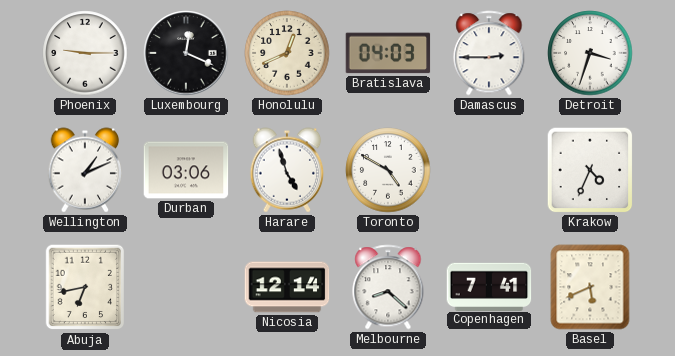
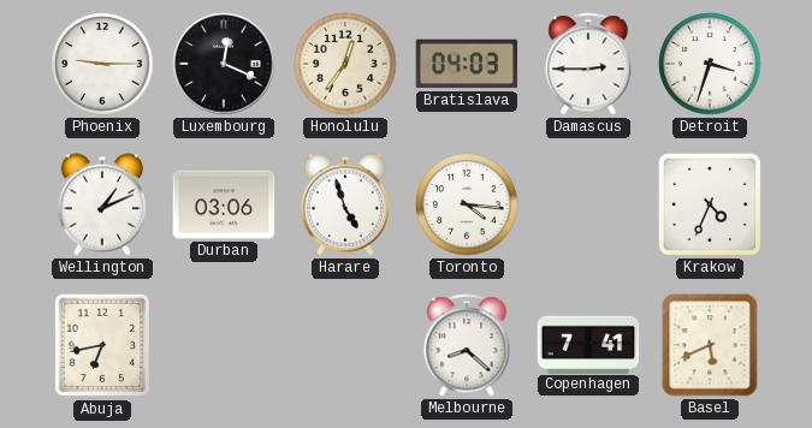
Honolulu: 12:41 -> 12:36 (345, 64)
Toronto: 4:50 -> 4:16 (467, 204)
Nicosia: 12:14 -> none (287, 287)
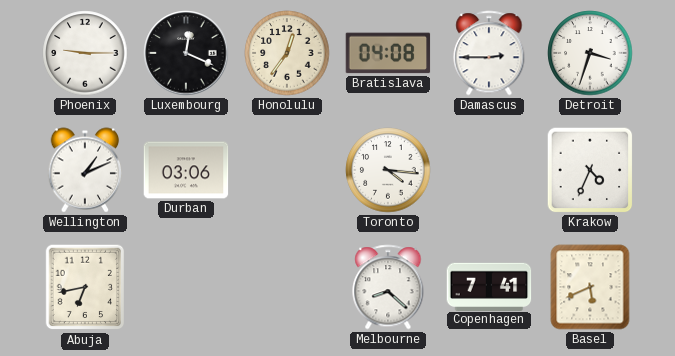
Bratislava: 04:03 -> 04:08 (388, 53)
Harare: 4:57 -> none (345, 204)
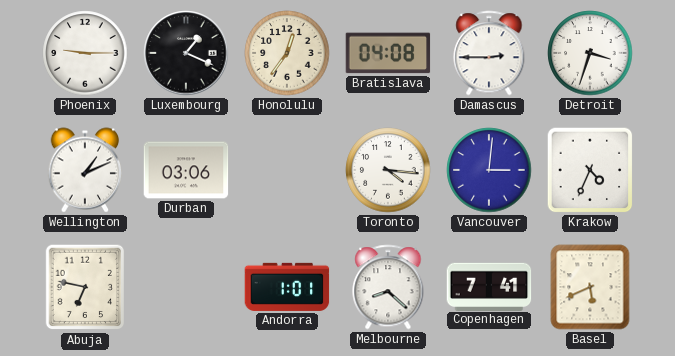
Luxembourg: 12:19 -> 1:19 (186, 53)
Vancouver: none -> 3:01 (489, 170)
Abuja: 6:43 -> 6:47 (85, 287)
Andorra: none -> 1:01 (287, 287)
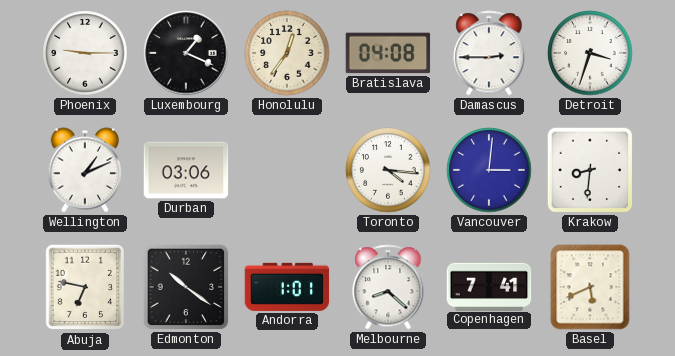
Krakow: 4:34 -> 8:31 (590, 170)
Edmonton: none -> 10:21 (186, 287)
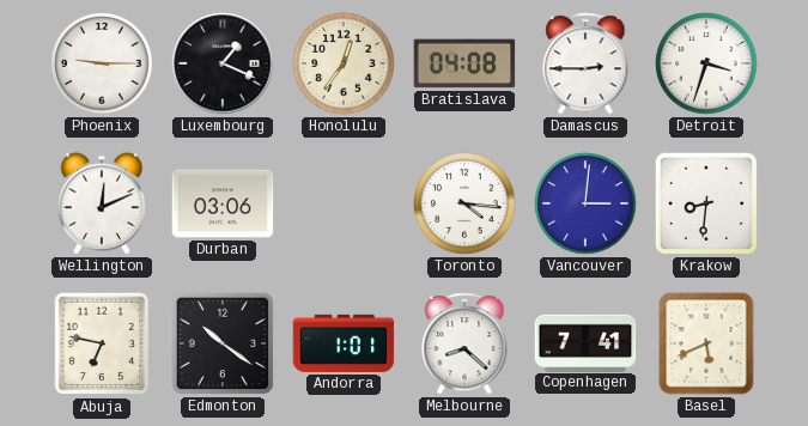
Wellington: 1:11 -> 12:11 (102, 203)
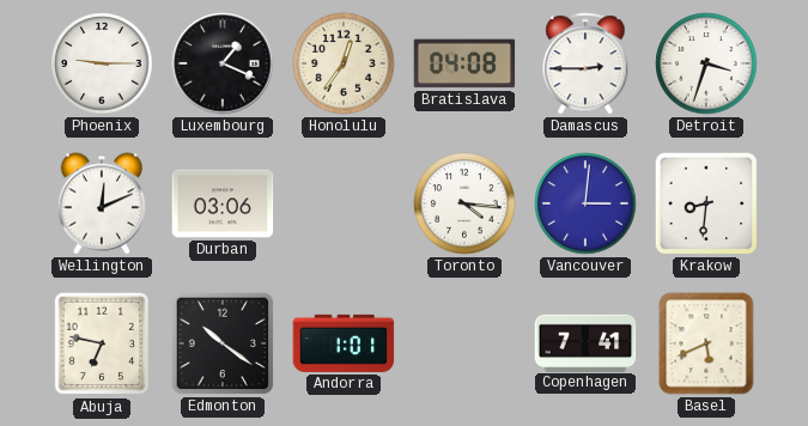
Melbourne: 8:22 -> none (464, 343)
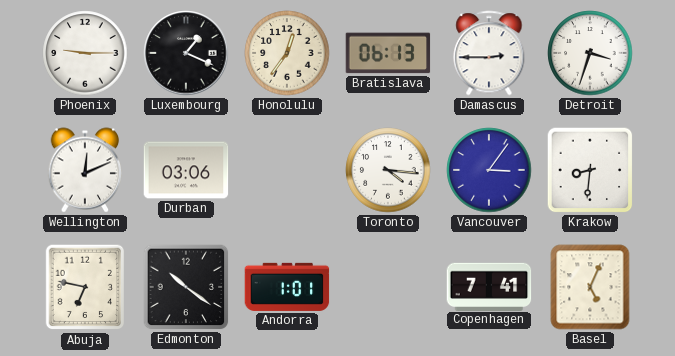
Bratislava: 04:08 -> 06:13 (388, 53)
Vancouver: 3:01 -> 3:06 (489, 170)
Basel: 5:41 -> 5:04 (590, 287)
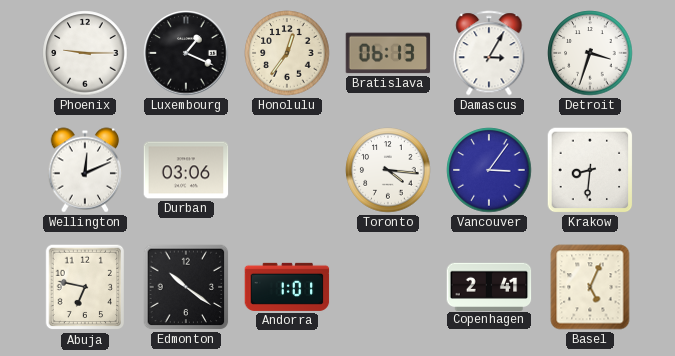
Damascus: 2:45 -> 3:05 (489, 53)
Copenhagen: 7:41 -> 2:41 (489, 286)
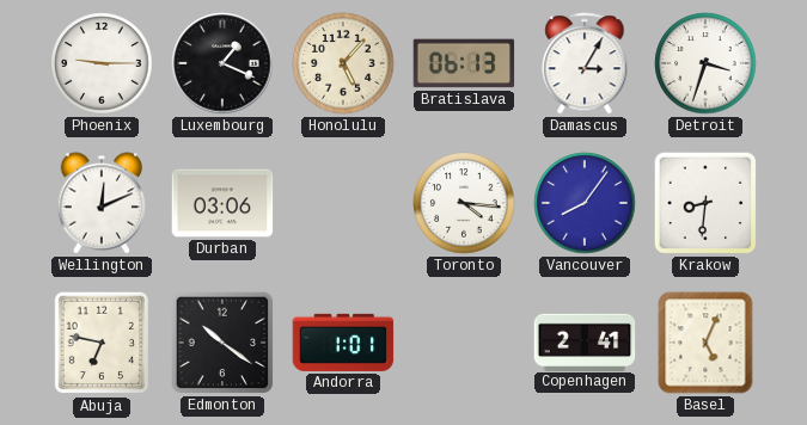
Honolulu: 12:36 -> 5:07 (343, 63)
Vancouver: 3:06 -> 8:06 (585, 203)
